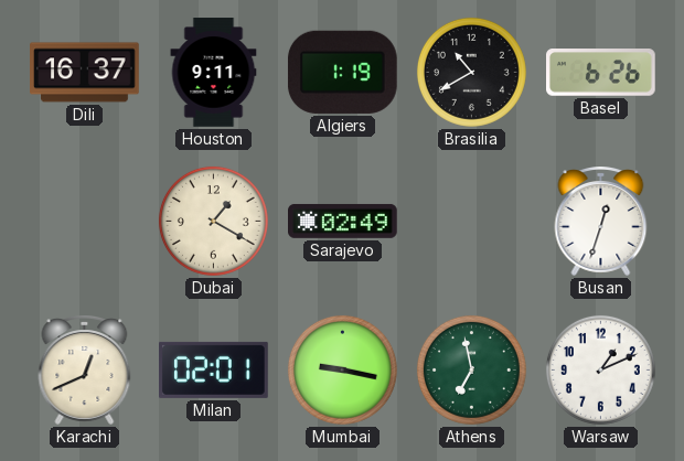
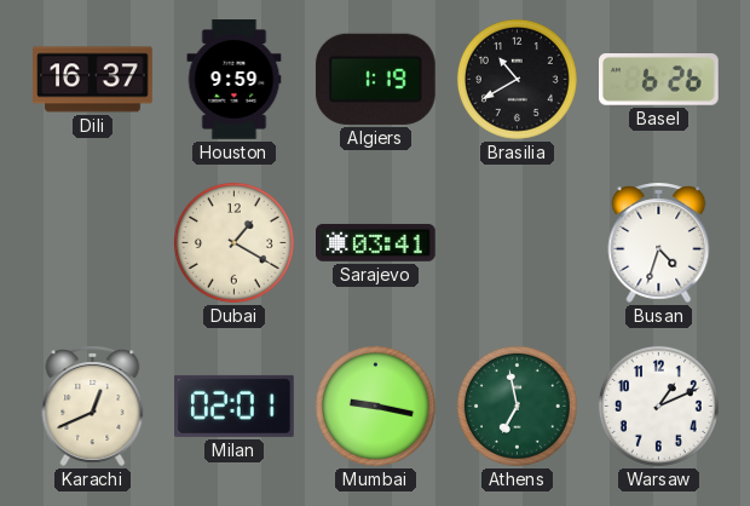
Houston: 9:11 -> 9:59 (235, 80)
Sarajevo: 02:49 -> 03:41 (376, 242)
Busan: 12:33 -> 4:33 (659, 243)
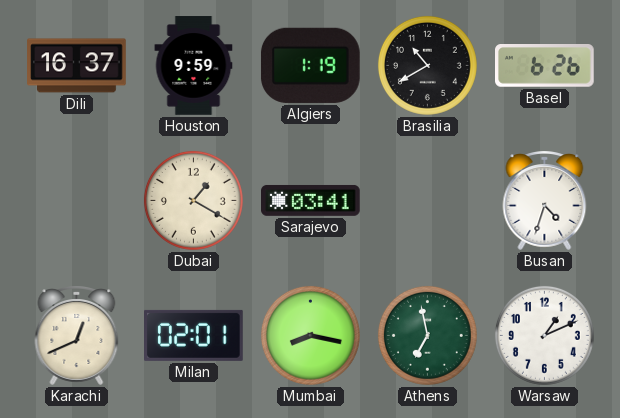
Mumbai: 9:17 -> 8:17 (310, 335)
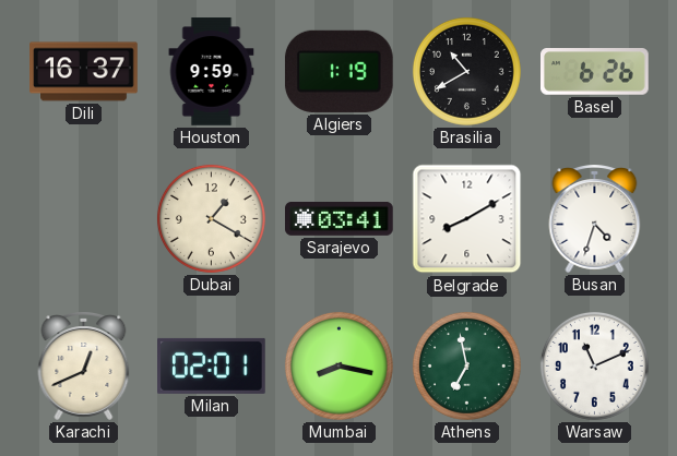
Belgrade: none -> 8:10 (467, 219)
Warsaw: 1:11 -> 11:11 (594, 365)
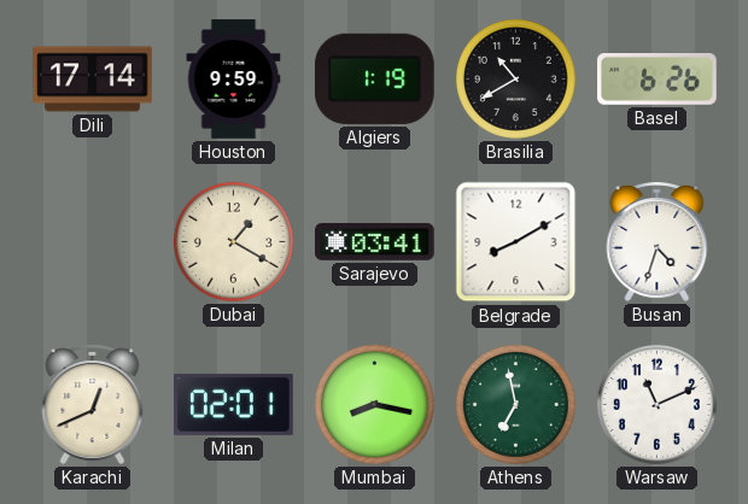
Dili: 16:37 -> 17:14 (93, 80)
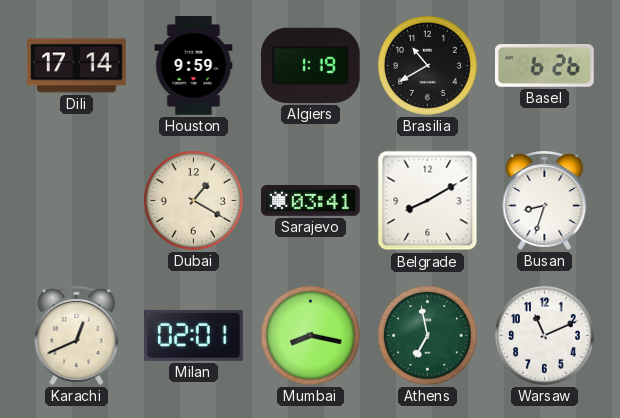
Busan: 4:33 -> 8:33 (545, 201)
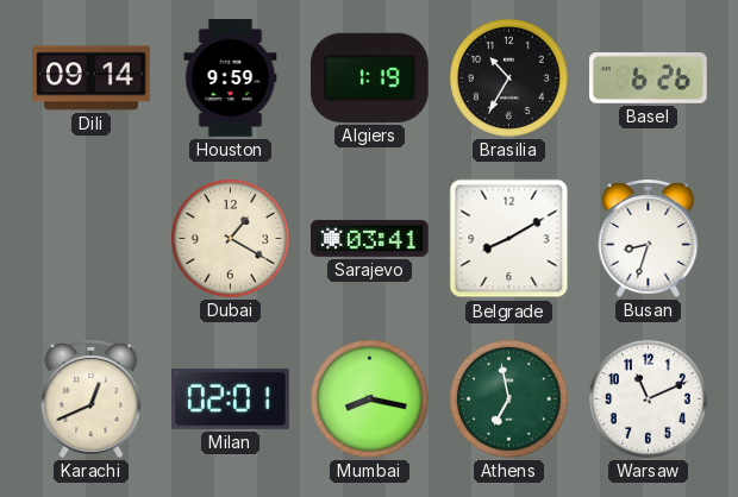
Dili: 17:14 -> 09:14 (92, 78)
Brasilia: 10:40 -> 10:35 (508, 77)
